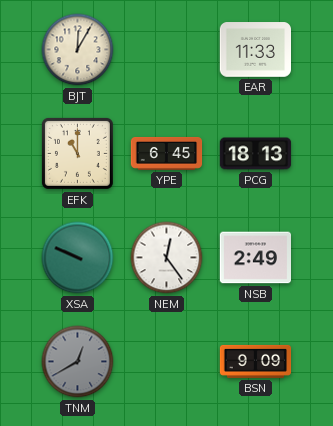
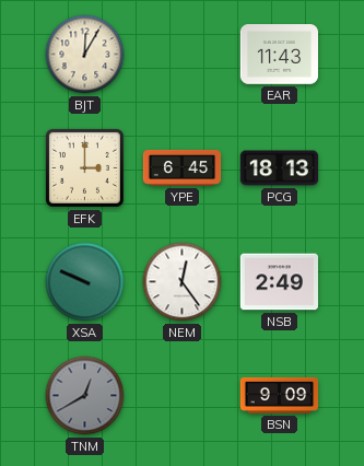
EAR: 11:33 -> 11:43 (280, 55)
EFK: 11:00 -> 3:00 (84, 167)
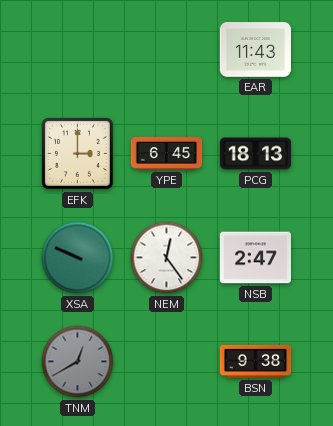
BJT: 12:05 -> none (85, 55)
NSB: 2:49 -> 2:47 (255, 258)
BSN: 9:09 -> 9:38 (256, 361)
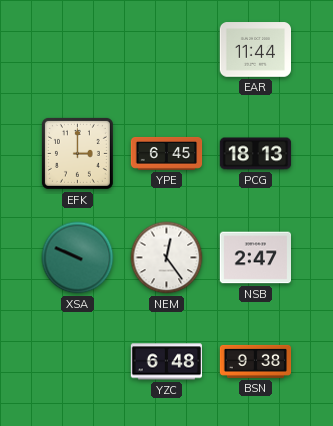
EAR: 11:43 -> 11:44 (256, 50)
TNM: 12:40 -> none (78, 362)
YZC: none -> 6:48 (167, 362)
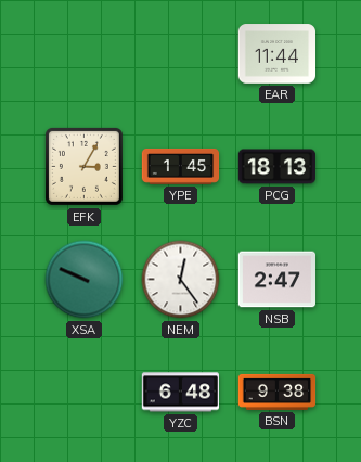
EFK: 3:00 -> 3:05 (83, 166)
YPE: 6:45 -> 1:45 (181, 166)
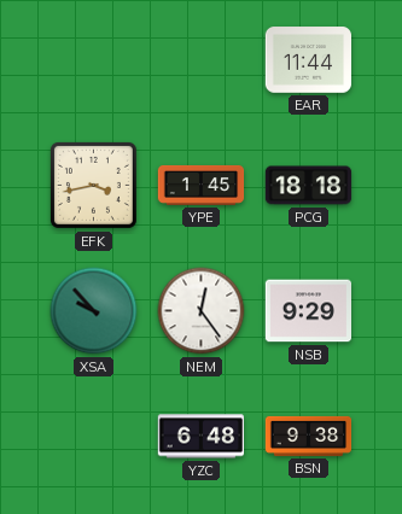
EFK: 3:05 -> 3:43 (93, 185)
PCG: 18:13 -> 18:18 (309, 186)
XSA: 9:49 -> 9:53 (94, 311)
NSB: 2:47 -> 9:29 (308, 311)
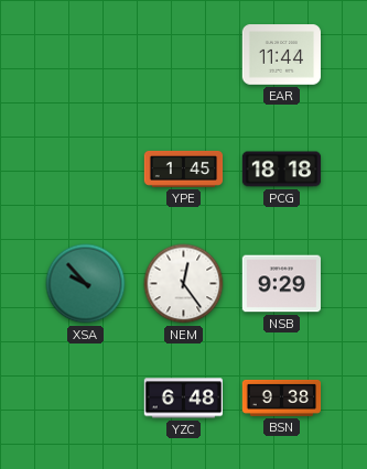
EFK: 3:43 -> none (93, 185)
